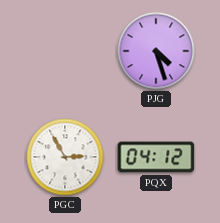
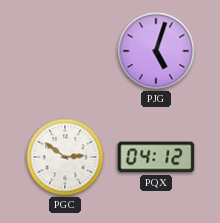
PJG: 4:27 -> 5:03 (156, 51)
PGC: 2:55 -> 2:51 (65, 157)
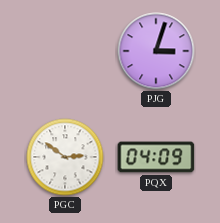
PJG: 5:03 -> 3:03 (156, 51)
PQX: 04:12 -> 04:09 (156, 157)
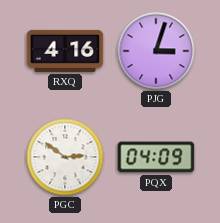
RXQ: none -> 4:16 (65, 51)
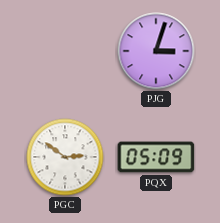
RXQ: 4:16 -> none (65, 51)
PQX: 04:09 -> 05:09 (156, 157)
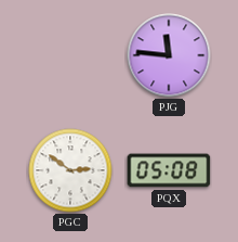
PJG: 3:03 -> 11:46 (169, 55)
PQX: 05:09 -> 05:08 (169, 170)
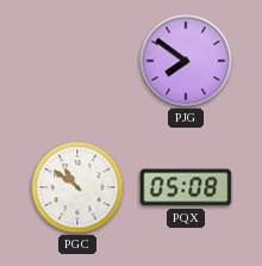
PJG: 11:46 -> 7:51 (186, 61)
PGC: 2:51 -> 10:51 (77, 187)
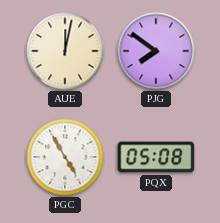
AUE: none -> 12:02 (65, 51)
PGC: 10:51 -> 4:55 (65, 157)
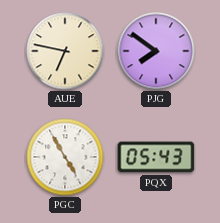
AUE: 12:02 -> 6:47 (65, 51)
PQX: 05:08 -> 05:43 (156, 157)
